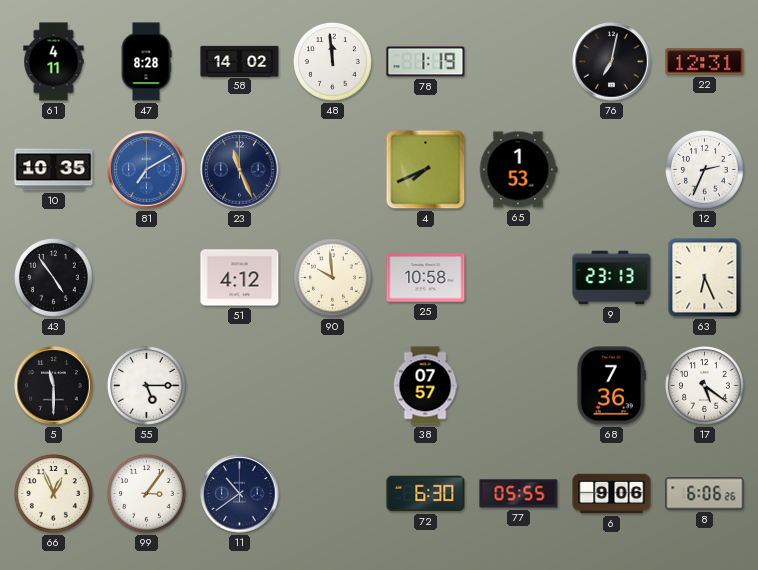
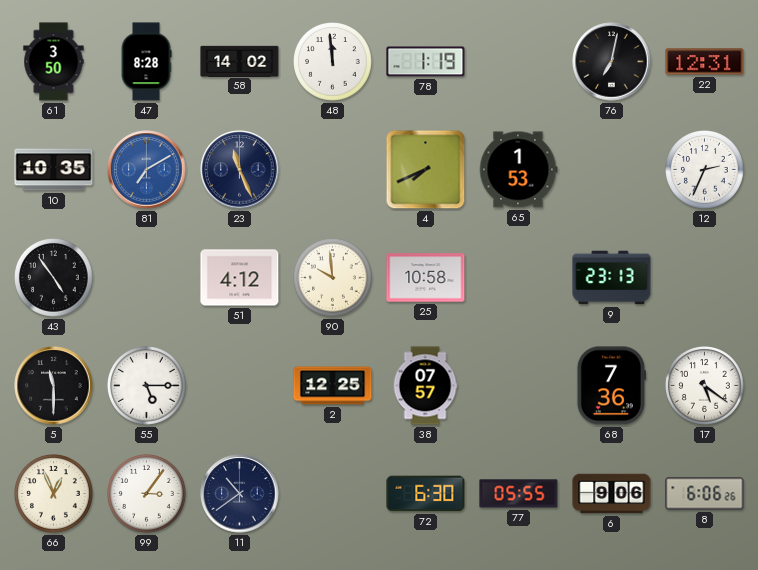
61: 4:11 -> 3:50 (54, 62)
63: 6:26 -> none (705, 278)
2: none -> 12:25 (333, 386)
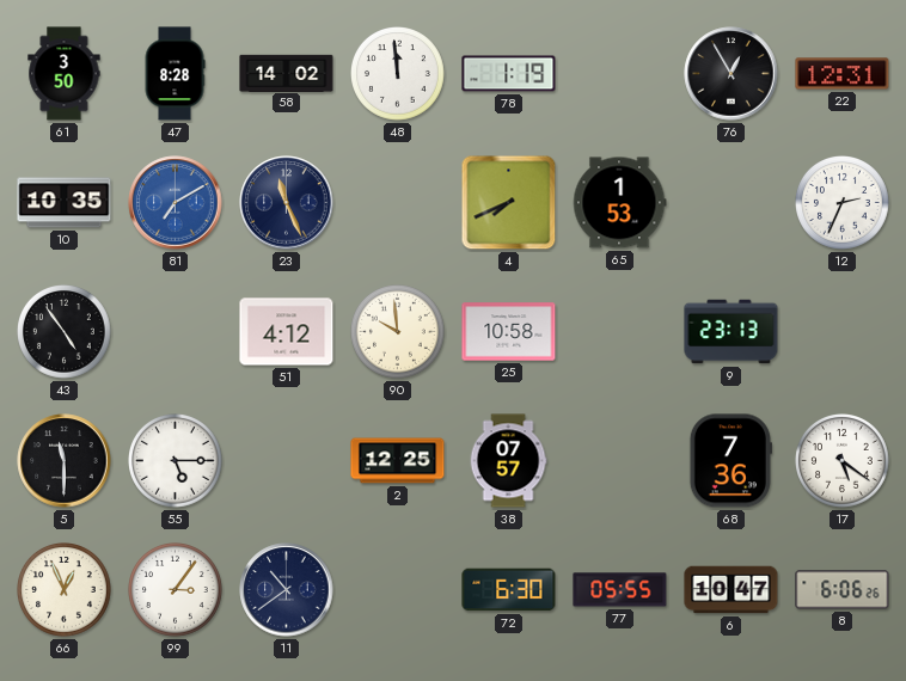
76: 7:02 -> 12:55 (731, 74)
6: 9:06 -> 10:47 (731, 590)
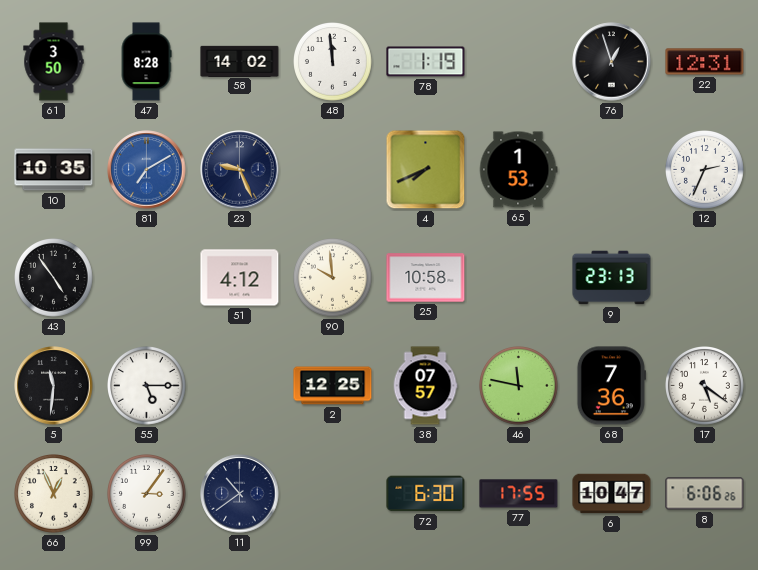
76: 12:55 -> 12:57 (612, 62)
23: 11:26 -> 9:26 (240, 170)
5: 11:30 -> 11:31 (54, 386)
46: none -> 11:47 (519, 386)
77: 05:55 -> 17:55 (519, 494)
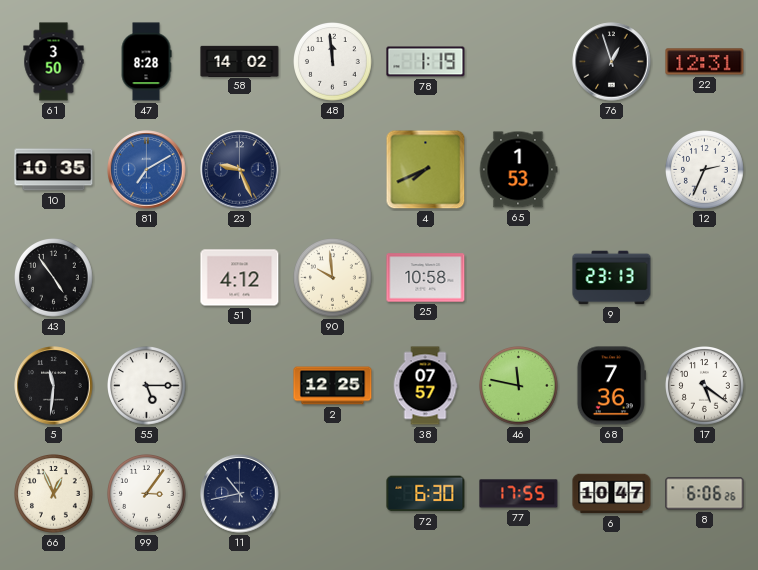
11: 10:39 -> 10:43 (240, 494)
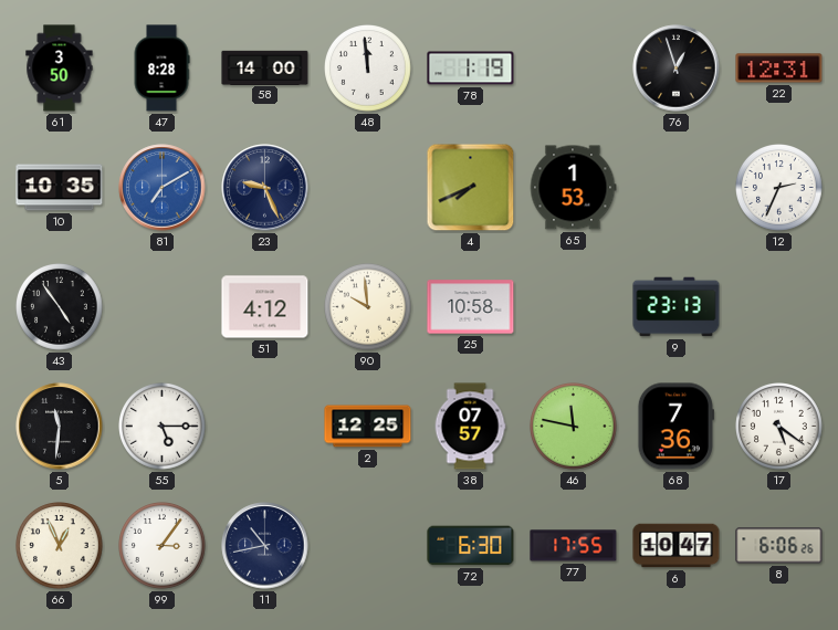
58: 14:02 -> 14:00 (265, 67)
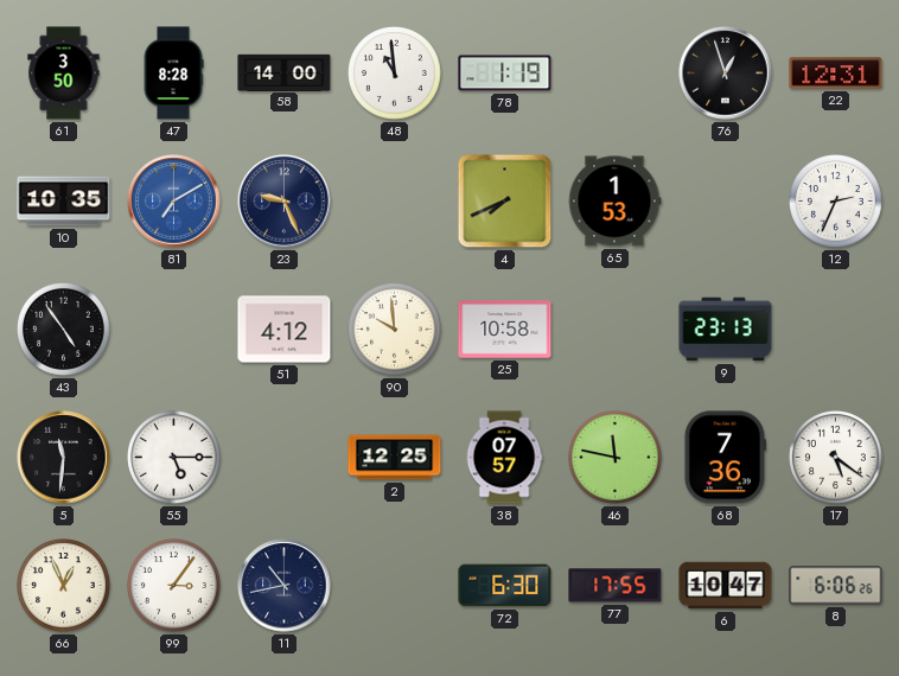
48: 11:59 -> 10:59 (395, 74)
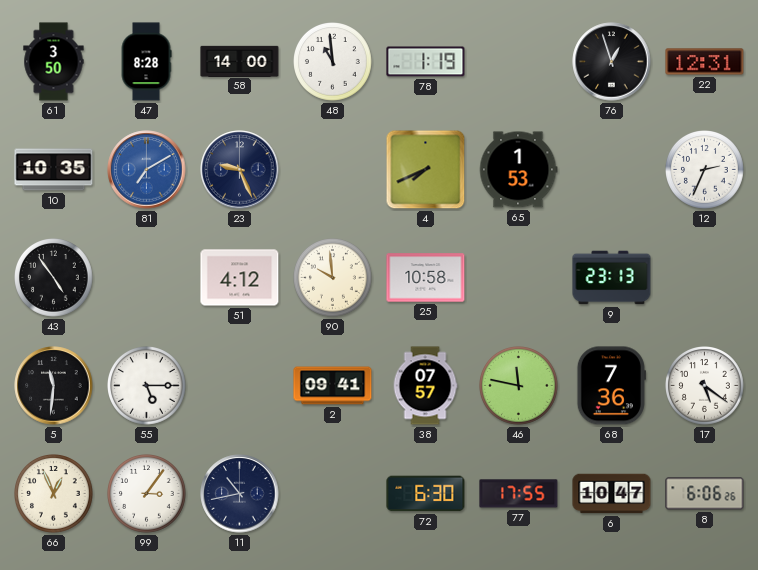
2: 12:25 -> 09:41 (333, 386)
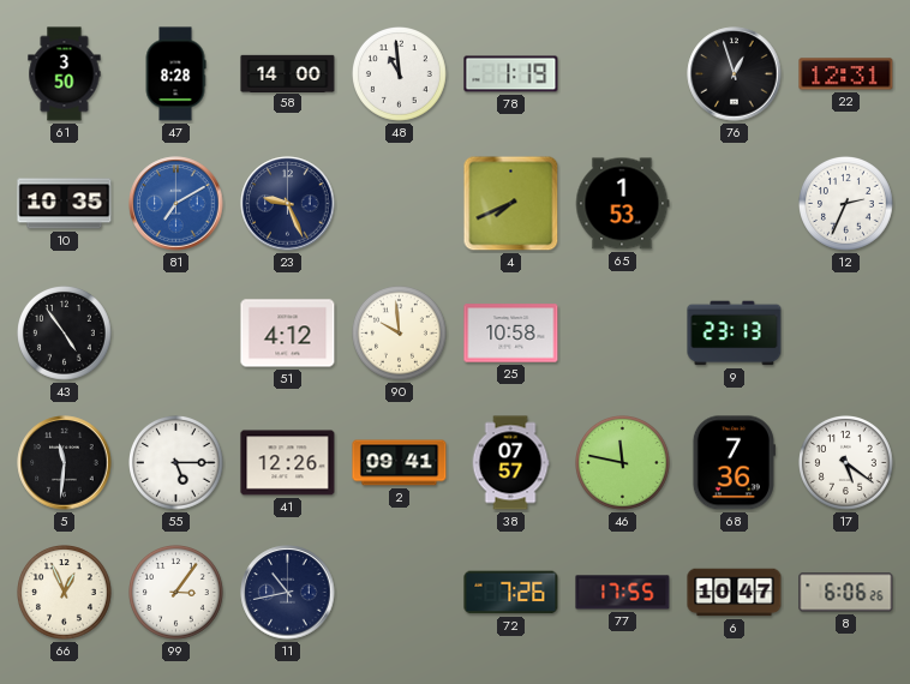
41: none -> 12:26 (288, 463)
72: 6:30 -> 7:26 (511, 593)
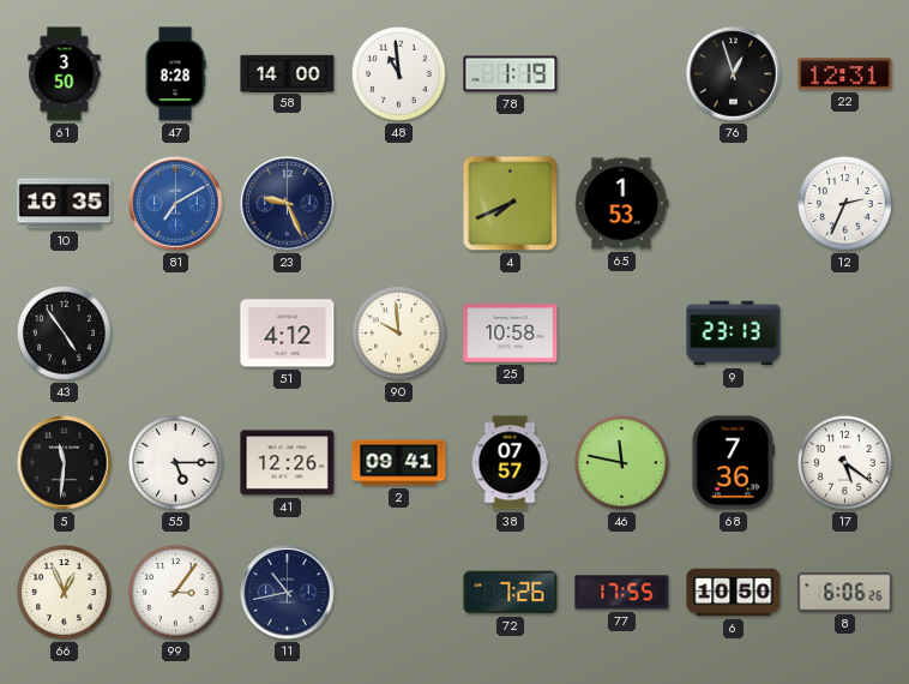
6: 10:47 -> 10:50 (734, 593)
